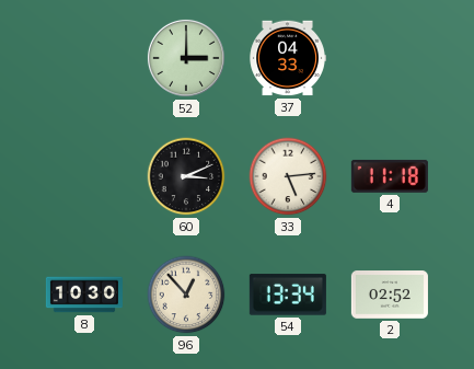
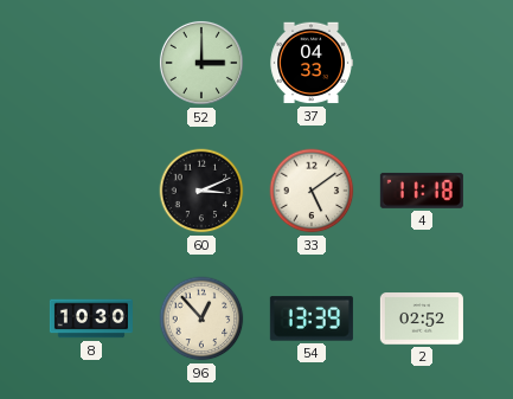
33: 5:14 -> 5:09 (312, 191)
54: 13:34 -> 13:39 (312, 318)
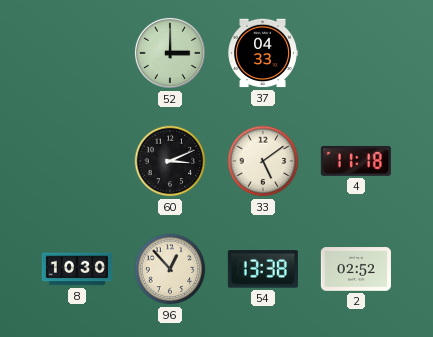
54: 13:39 -> 13:38 (263, 269)
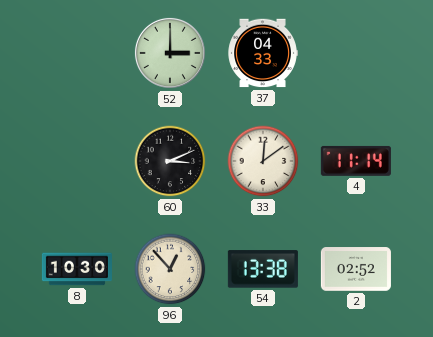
33: 5:09 -> 12:09 (263, 161)
4: 11:18 -> 11:14 (356, 161)
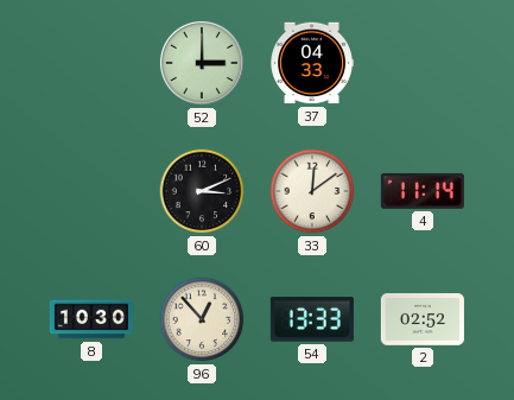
54: 13:38 -> 13:33 (312, 319)
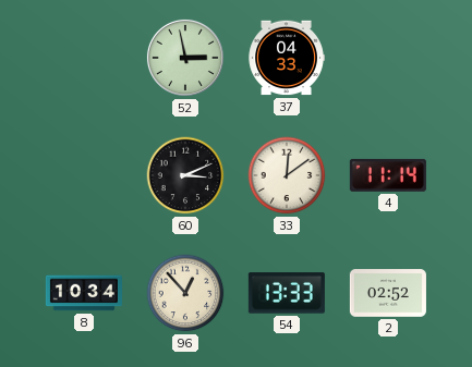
52: 3:00 -> 2:58 (185, 58)
8: 10:30 -> 10:34 (84, 293)
